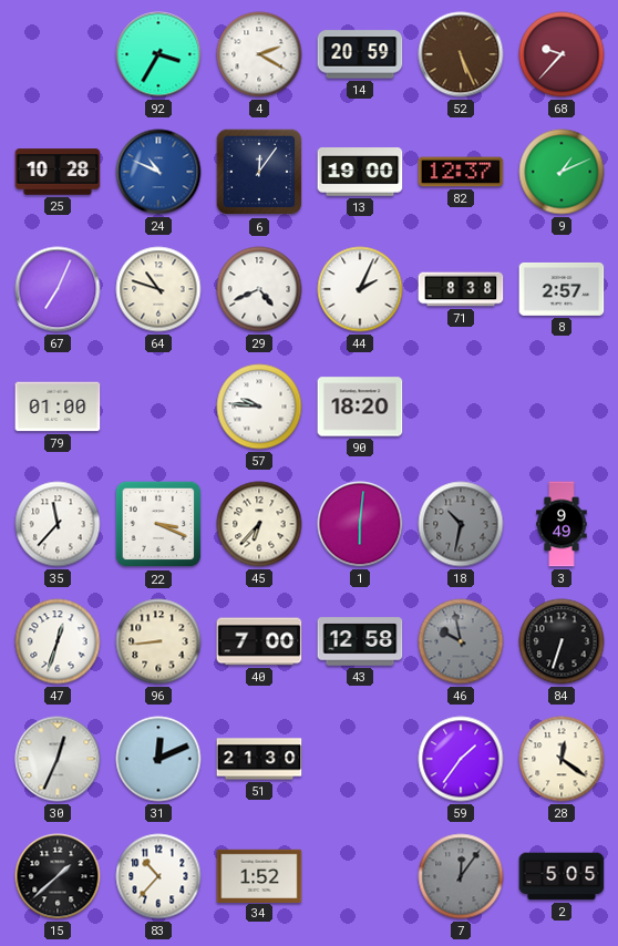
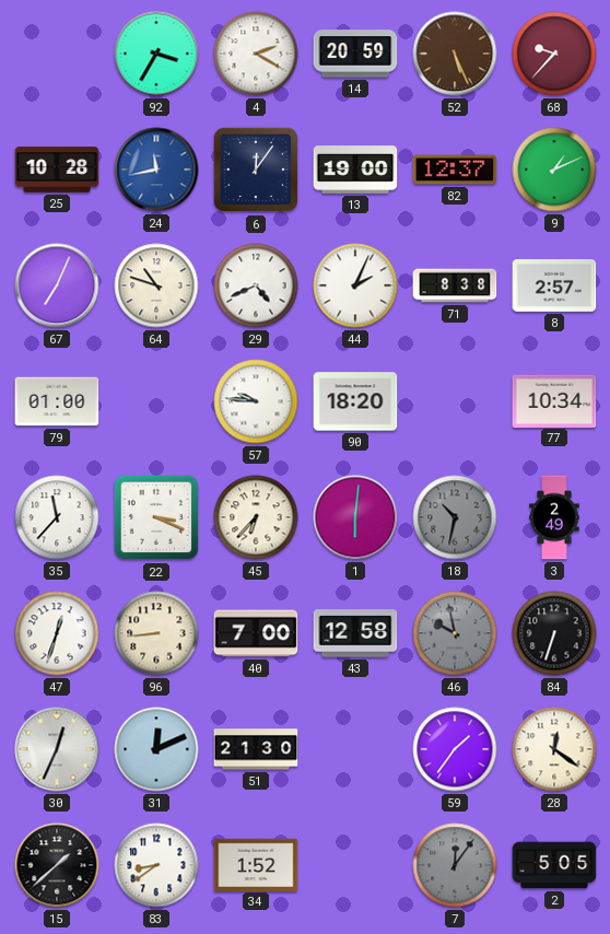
24: 10:49 -> 11:43 (156, 170)
77: none -> 10:34 (554, 400)
3: 9:49 -> 2:49 (554, 517)
83: 10:37 -> 8:39 (156, 865)
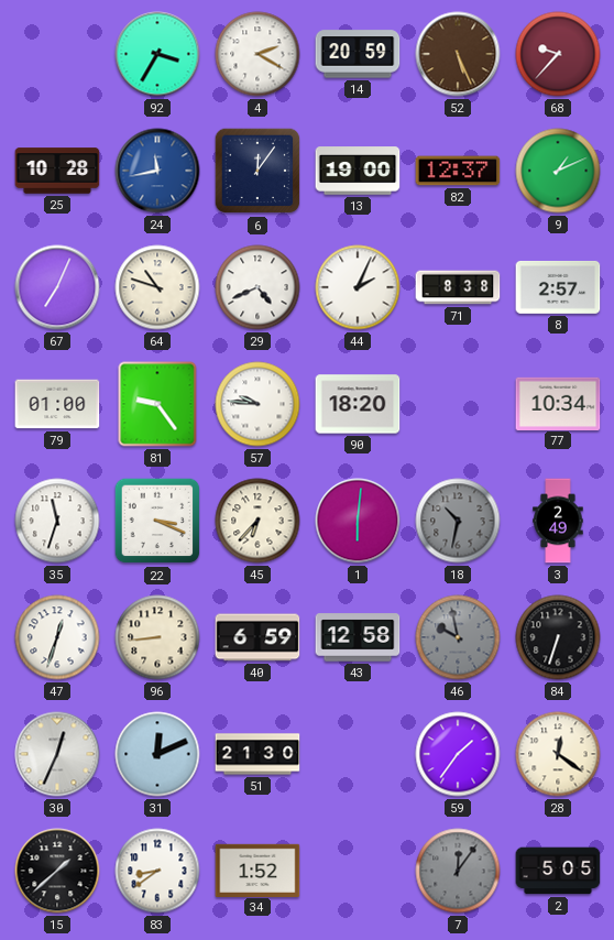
81: none -> 9:24 (157, 404)
35: 11:37 -> 11:33 (57, 521)
40: 7:00 -> 6:59 (257, 637)
